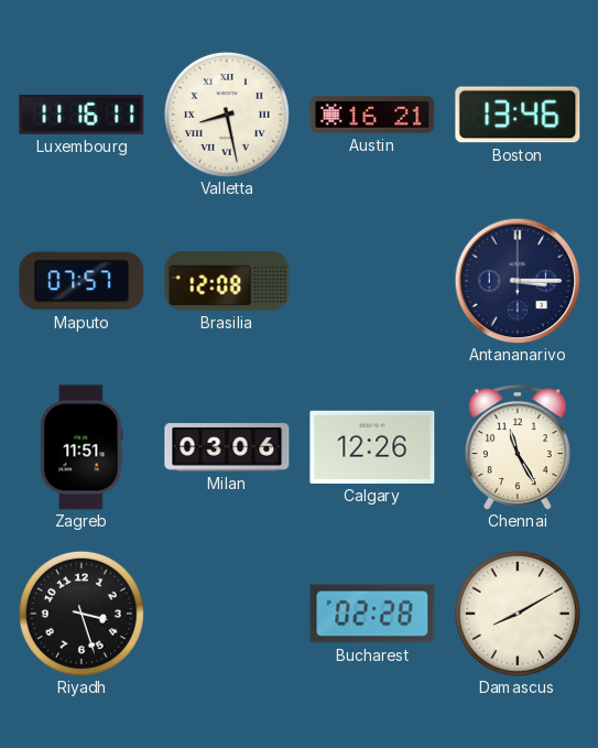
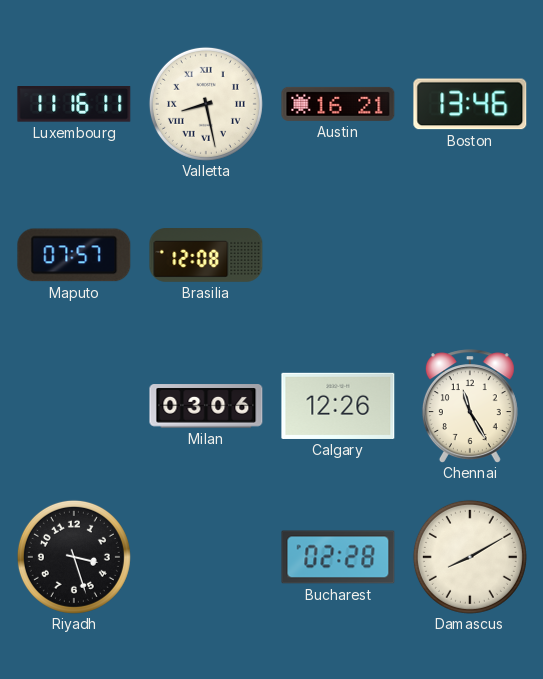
Antananarivo: 3:15 -> none (518, 281)
Zagreb: 11:51 -> none (81, 447)
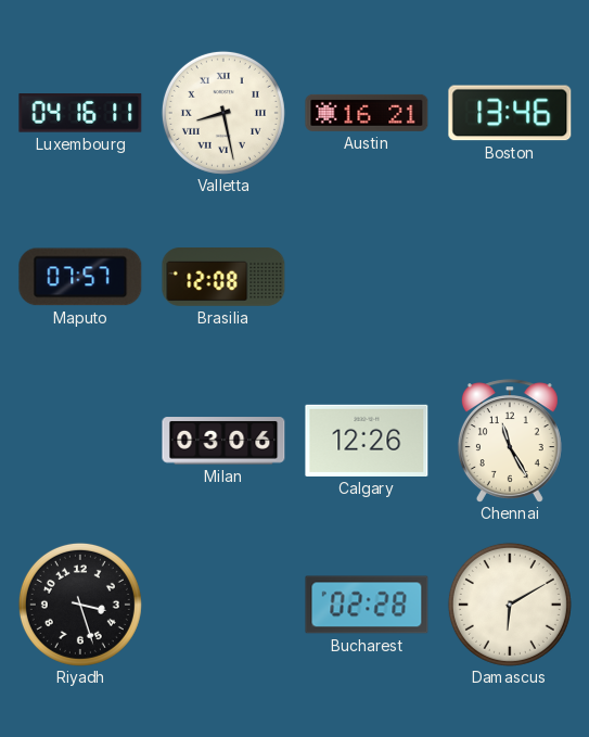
Luxembourg: 11:16 -> 04:16 (80, 114)
Damascus: 8:10 -> 6:10 (510, 605)
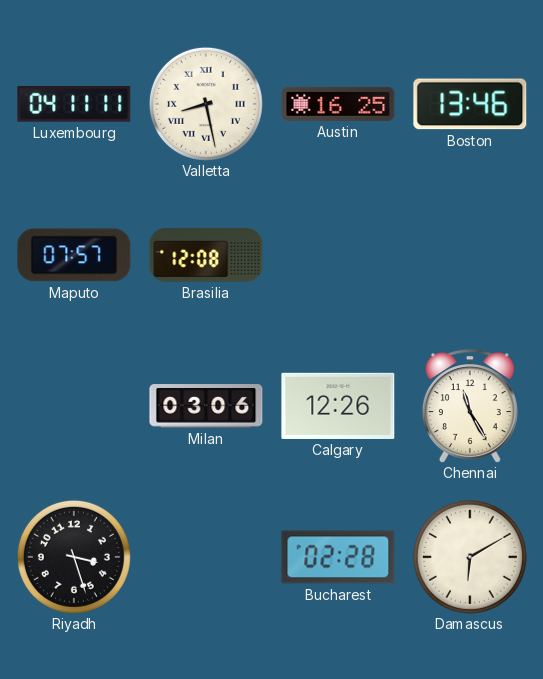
Luxembourg: 04:16 -> 04:11 (74, 105)
Austin: 16:21 -> 16:25 (338, 104)
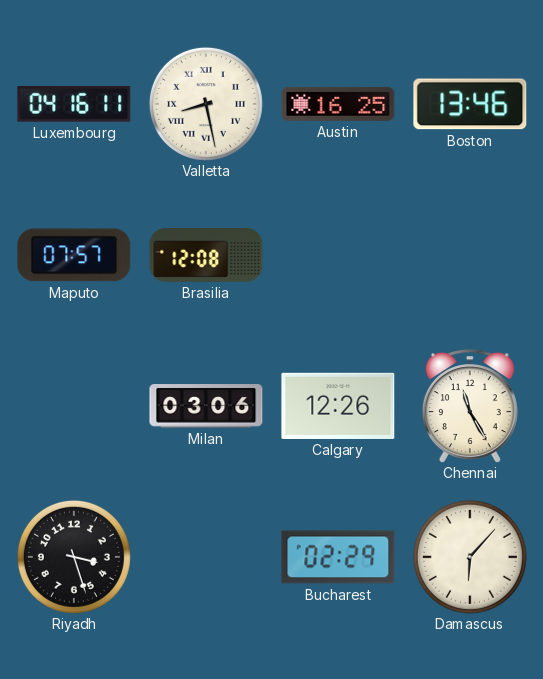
Luxembourg: 04:11 -> 04:16 (74, 105)
Bucharest: 02:28 -> 02:29 (338, 557)
Damascus: 6:10 -> 6:07 (470, 557)
